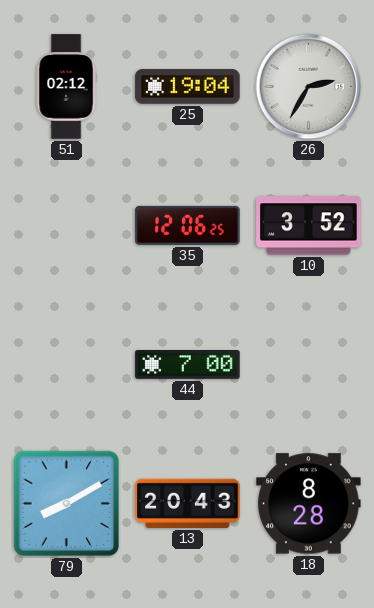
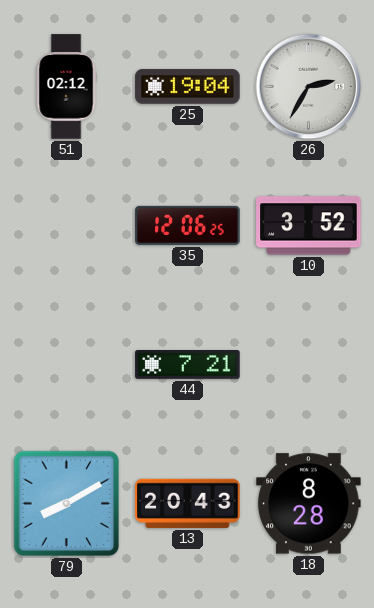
44: 7:00 -> 7:21 (188, 365)
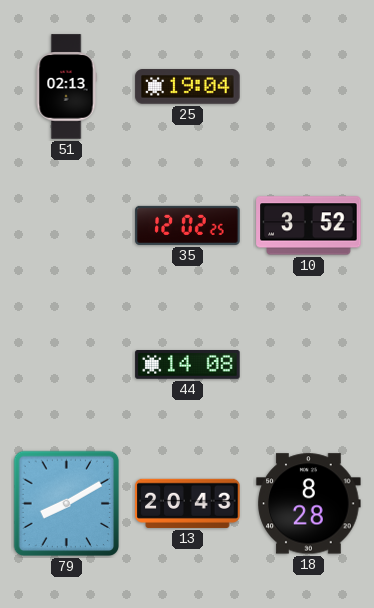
51: 02:12 -> 02:13 (66, 87)
26: 2:35 -> none (309, 87)
35: 12:06 -> 12:02 (188, 225)
44: 7:21 -> 14:08 (188, 365)
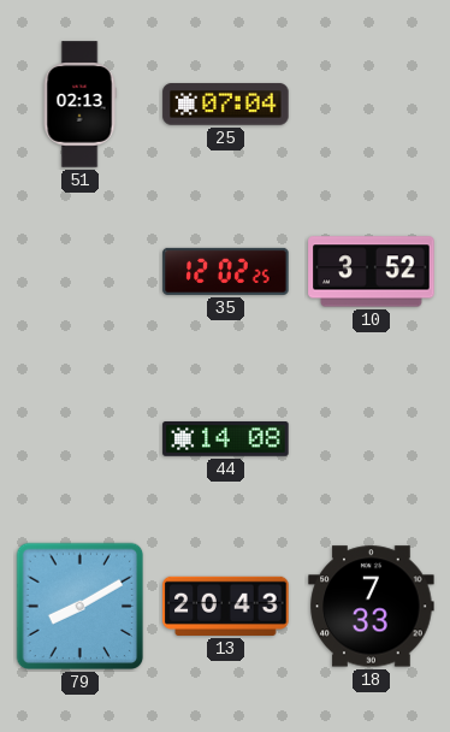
25: 19:04 -> 07:04 (226, 105)
18: 8:28 -> 7:33 (372, 607)
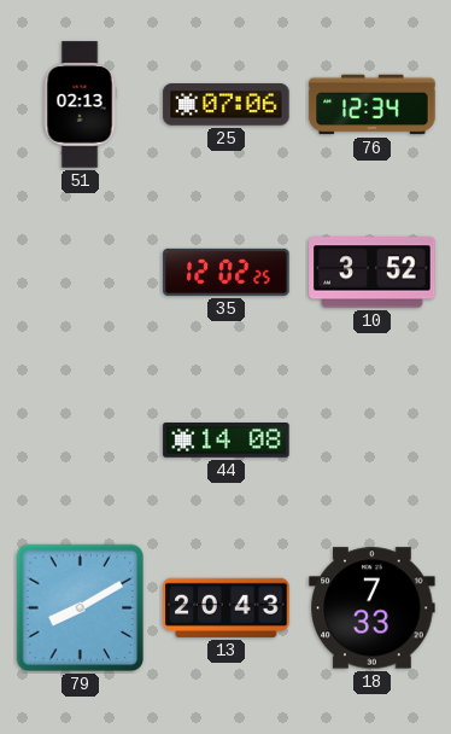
25: 07:04 -> 07:06 (227, 105)
76: none -> 12:34 (373, 105)
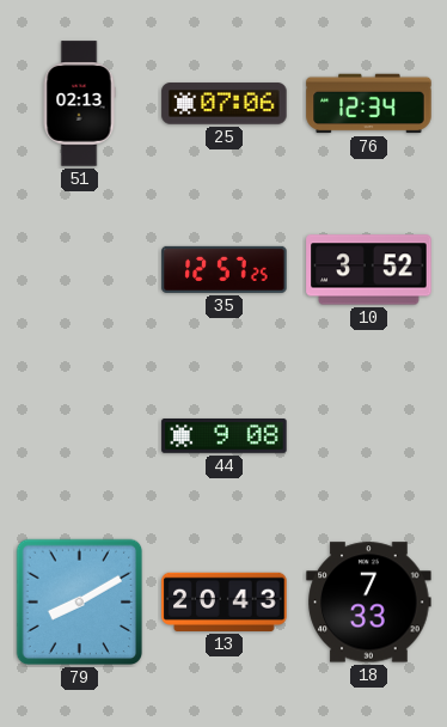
35: 12:02 -> 12:57 (225, 269)
44: 14:08 -> 9:08 (225, 436)
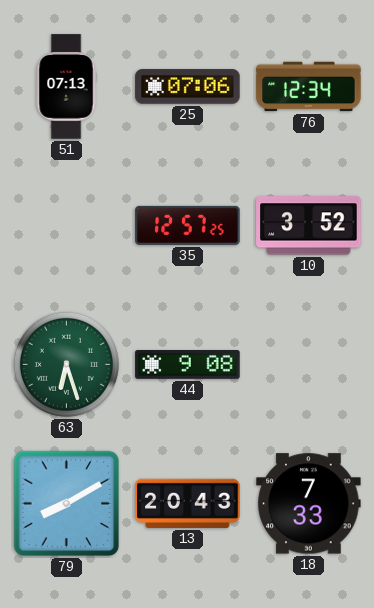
51: 02:13 -> 07:13 (66, 87)
63: none -> 6:27 (66, 364)
